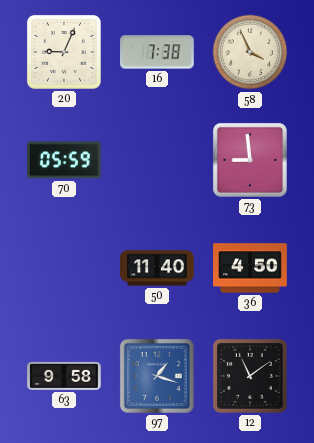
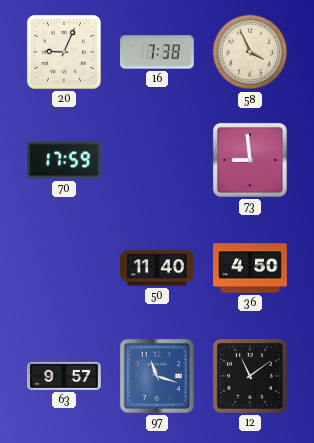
70: 05:59 -> 17:59 (65, 160)
63: 9:58 -> 9:57 (64, 376)
97: 1:18 -> 11:18 (157, 376)
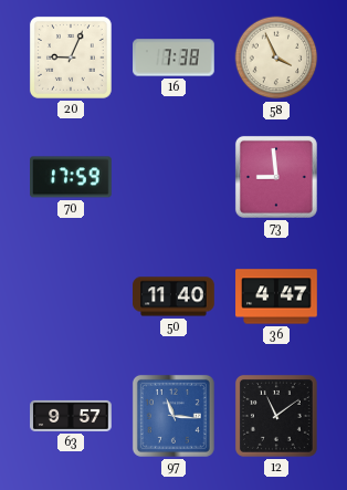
36: 4:50 -> 4:47 (276, 296)
97: 11:18 -> 11:16 (173, 416)
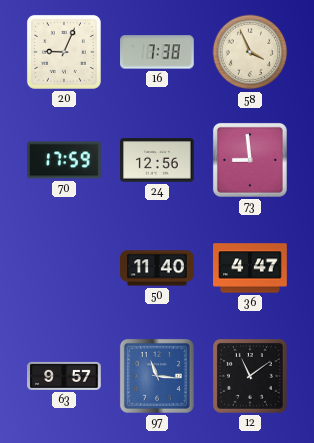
24: none -> 12:56 (157, 160)
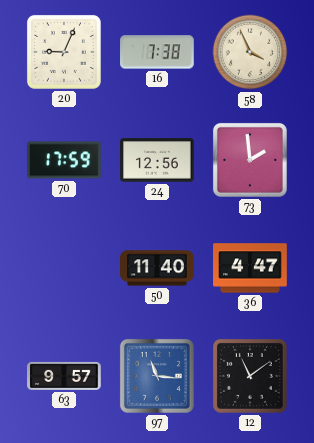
73: 8:59 -> 1:59 (250, 160)
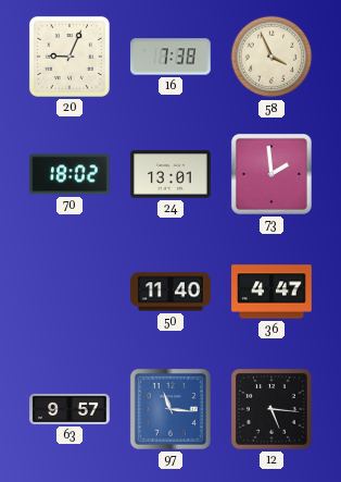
70: 17:59 -> 18:02 (71, 174)
24: 12:56 -> 13:01 (171, 174)
12: 11:09 -> 5:16 (271, 409)
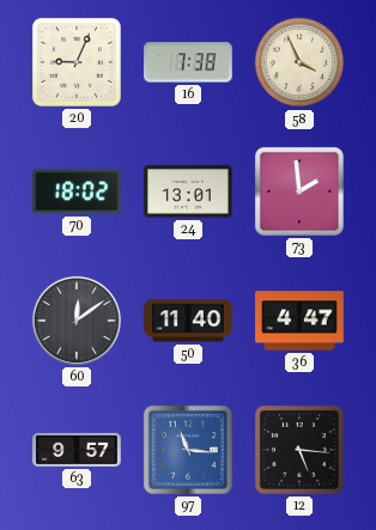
60: none -> 12:09 (77, 321)
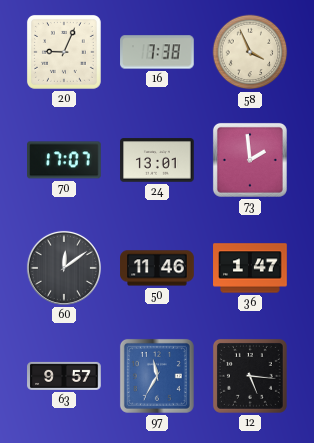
70: 18:02 -> 17:07 (65, 160)
50: 11:40 -> 11:46 (157, 268)
36: 4:47 -> 1:47 (250, 268)
97: 11:16 -> 11:35 (157, 376)
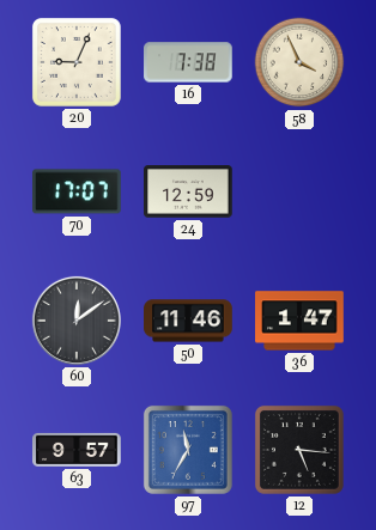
24: 13:01 -> 12:59 (188, 191)
73: 1:59 -> none (250, 160)
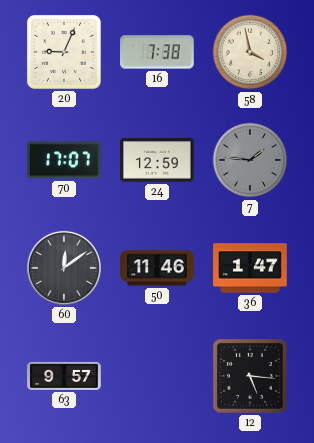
58: 3:56 -> 3:58 (250, 52)
7: none -> 1:46 (250, 160)
97: 11:35 -> none (188, 450)
